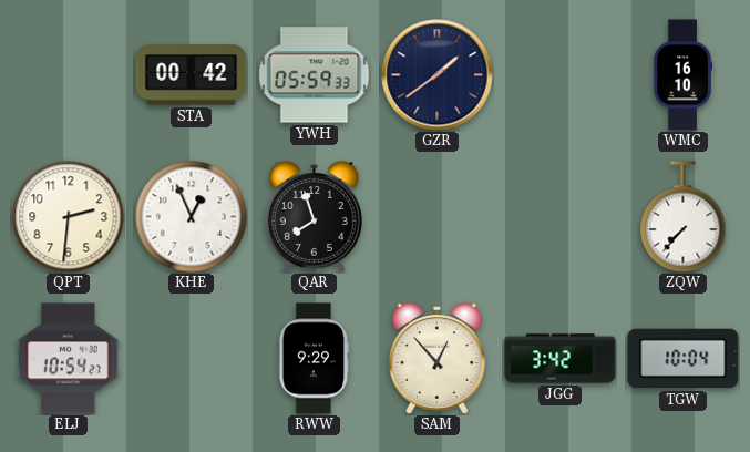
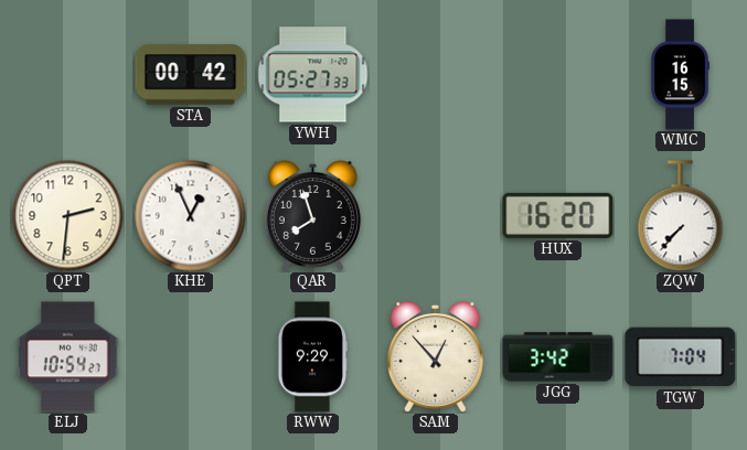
YWH: 05:59 -> 05:27 (313, 75)
GZR: 1:39 -> none (438, 75)
WMC: 16:10 -> 16:15 (680, 75)
HUX: none -> 16:20 (558, 215)
TGW: 10:04 -> 7:04 (681, 357)
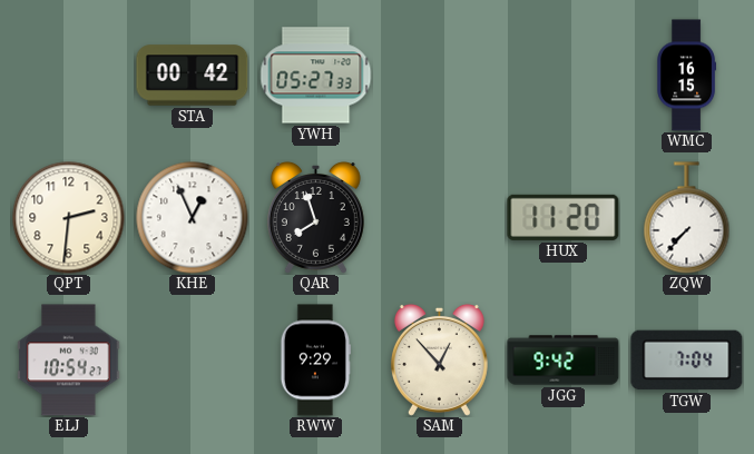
HUX: 16:20 -> 11:20 (564, 217)
JGG: 3:42 -> 9:42 (564, 361)
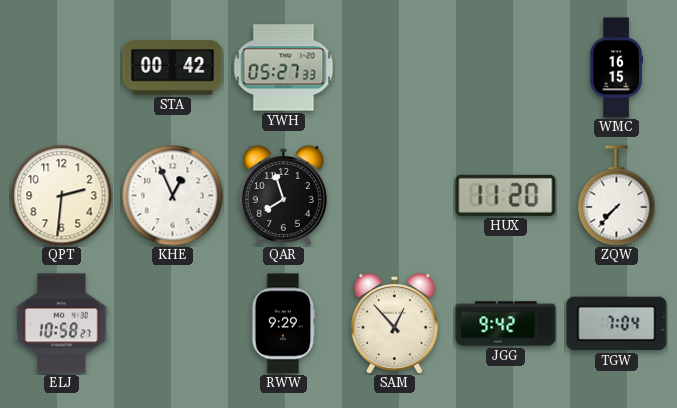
ELJ: 10:54 -> 10:58 (62, 324)
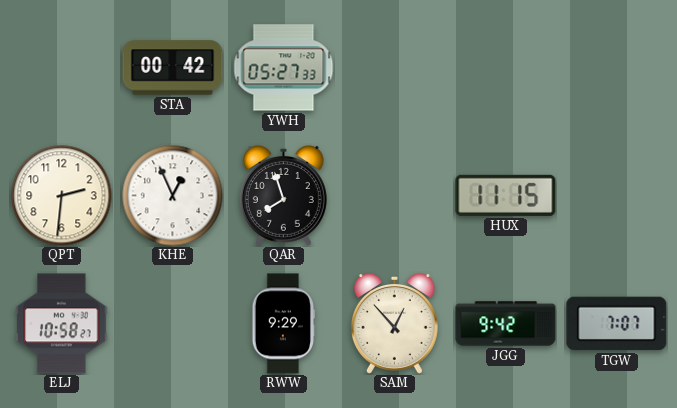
WMC: 16:15 -> none (616, 68)
HUX: 11:20 -> 11:15 (506, 195)
ZQW: 7:37 -> none (617, 196)
TGW: 7:04 -> 7:07 (617, 324)
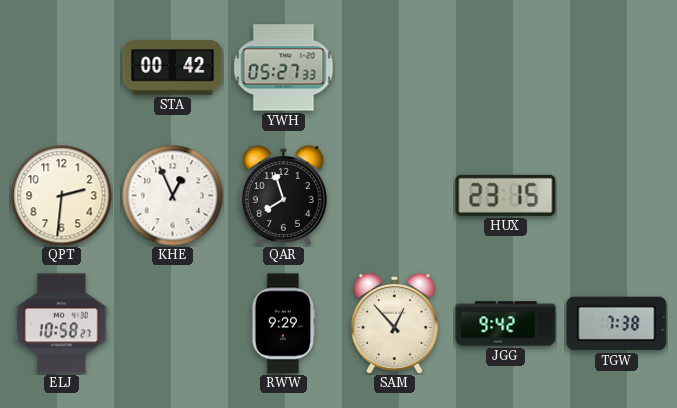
HUX: 11:15 -> 23:15 (506, 195)
TGW: 7:07 -> 7:38 (617, 324)
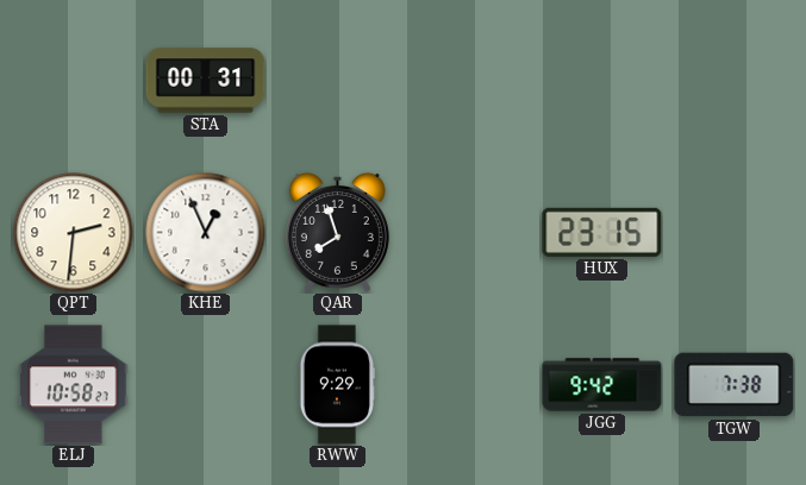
STA: 00:42 -> 00:31 (206, 81)
YWH: 05:27 -> none (284, 68)
SAM: 12:53 -> none (394, 323)
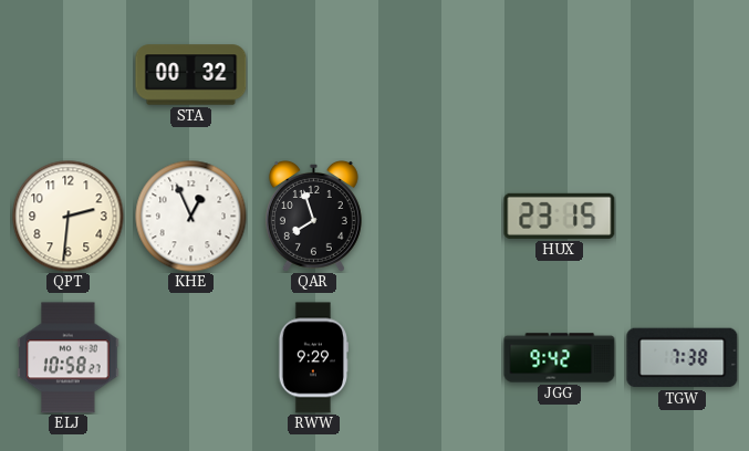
STA: 00:31 -> 00:32 (191, 75)
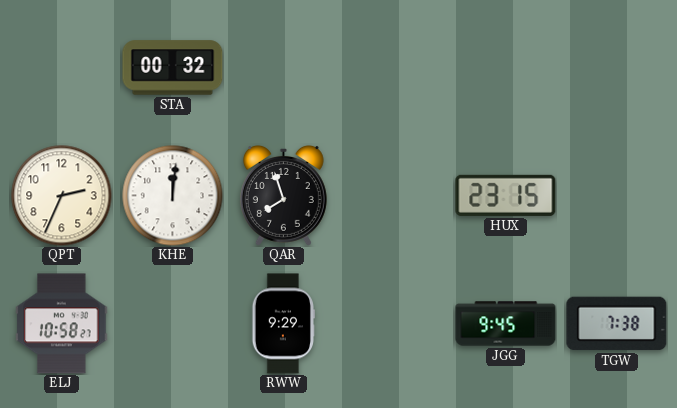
QPT: 2:31 -> 2:34 (62, 196)
KHE: 12:56 -> 12:01 (173, 196)
JGG: 9:42 -> 9:45 (506, 324)
